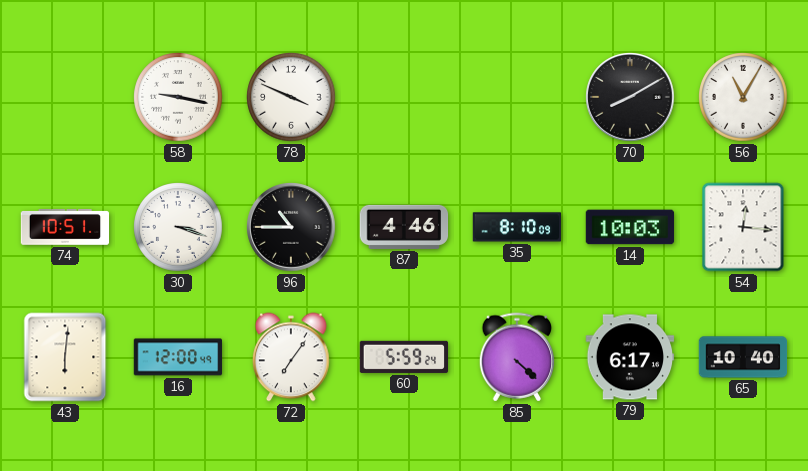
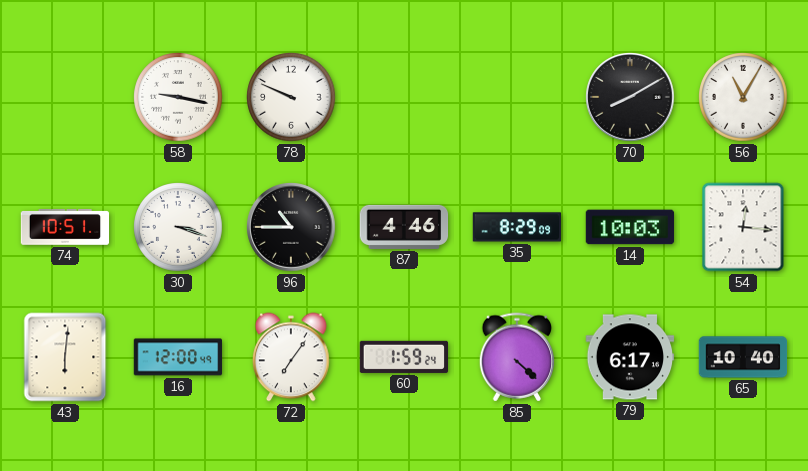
78: 3:49 -> 9:49 (291, 97)
35: 8:10 -> 8:29 (517, 227)
60: 5:59 -> 1:59 (403, 357)
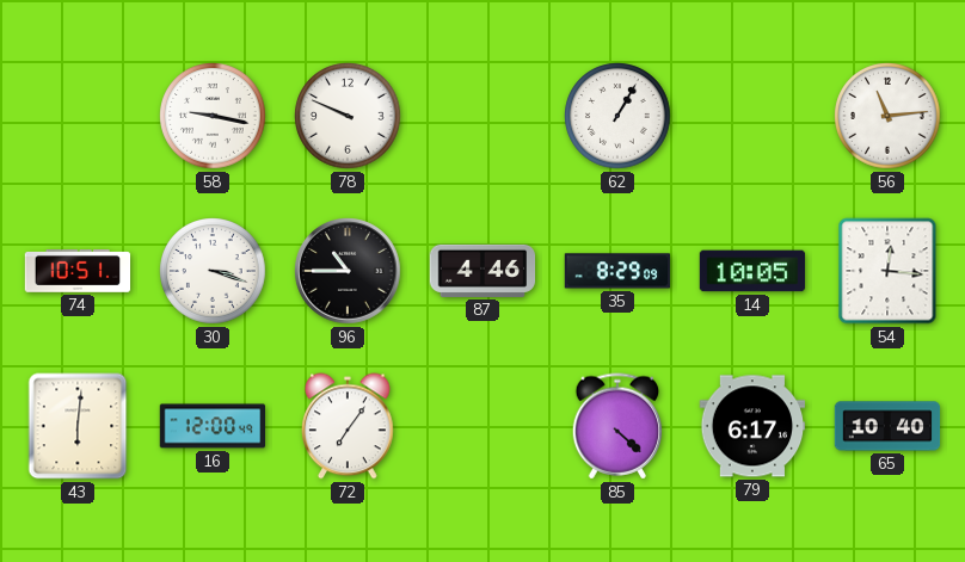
62: none -> 1:05 (617, 116)
70: 8:10 -> none (630, 97)
56: 11:05 -> 11:14 (887, 116)
14: 10:03 -> 10:05 (752, 271)
60: 1:59 -> none (403, 357)
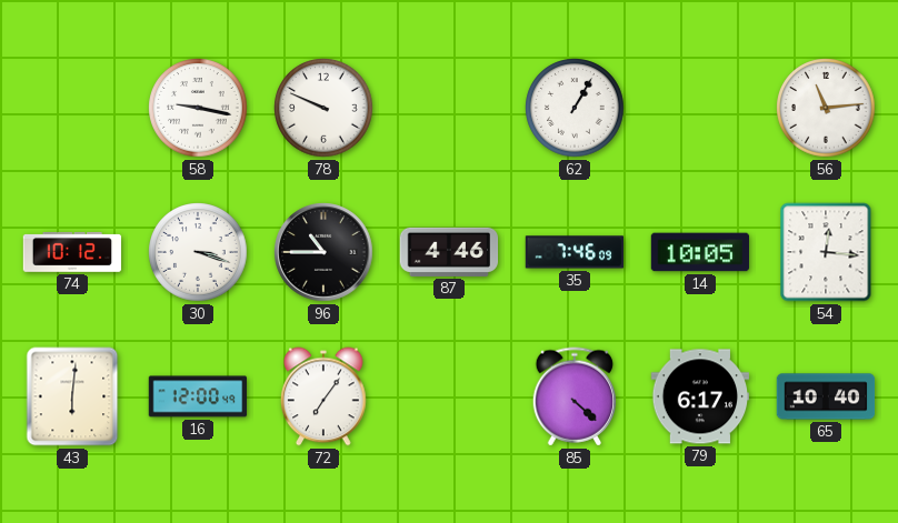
74: 10:51 -> 10:12 (72, 253)
35: 8:29 -> 7:46 (575, 252)
